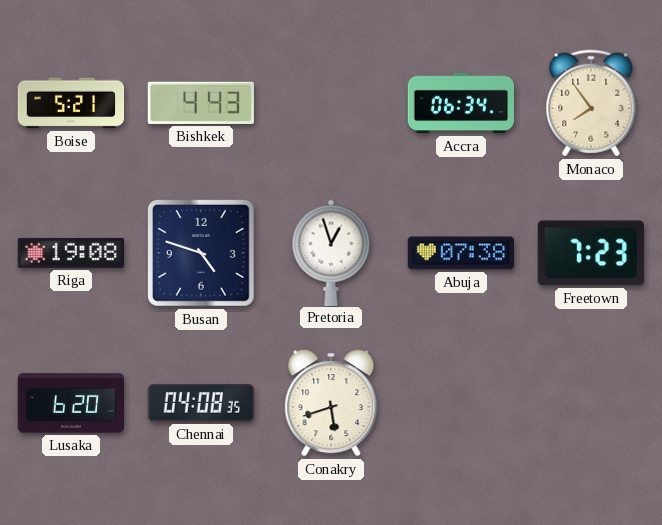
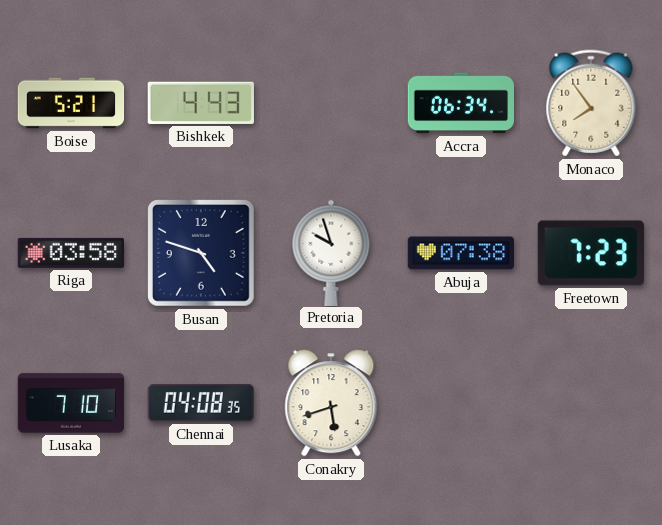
Riga: 19:08 -> 03:58 (70, 253)
Pretoria: 12:57 -> 9:57 (331, 252)
Lusaka: 6:20 -> 7:10 (70, 403)
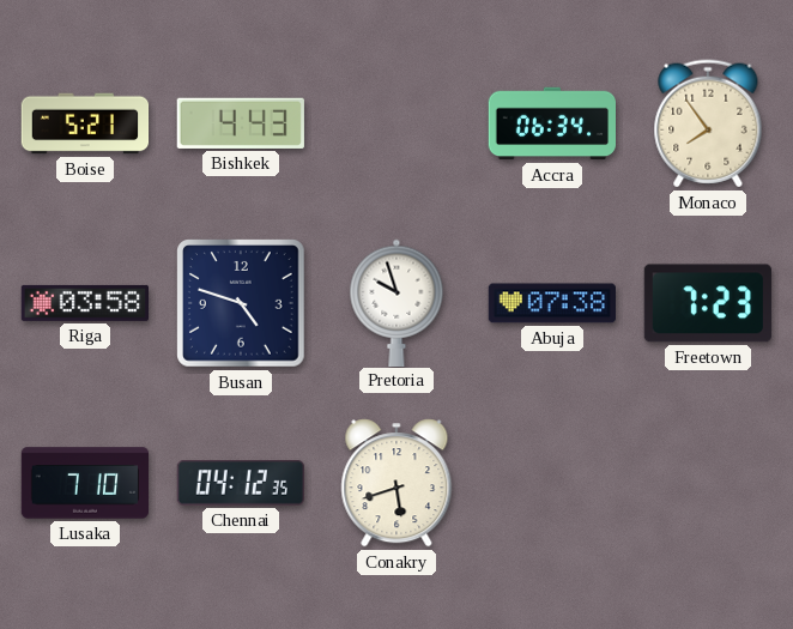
Chennai: 04:08 -> 04:12 (241, 483)
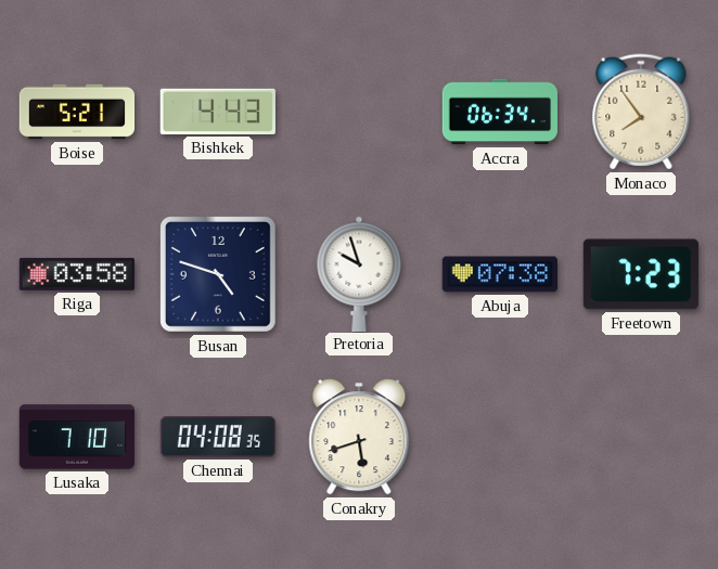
Chennai: 04:12 -> 04:08 (218, 437)
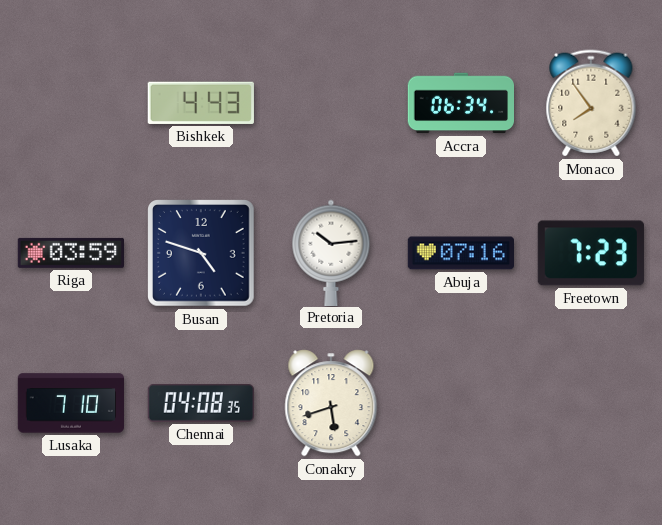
Boise: 5:21 -> none (77, 112)
Riga: 03:58 -> 03:59 (70, 253)
Pretoria: 9:57 -> 10:14 (331, 252)
Abuja: 07:38 -> 07:16 (460, 253)
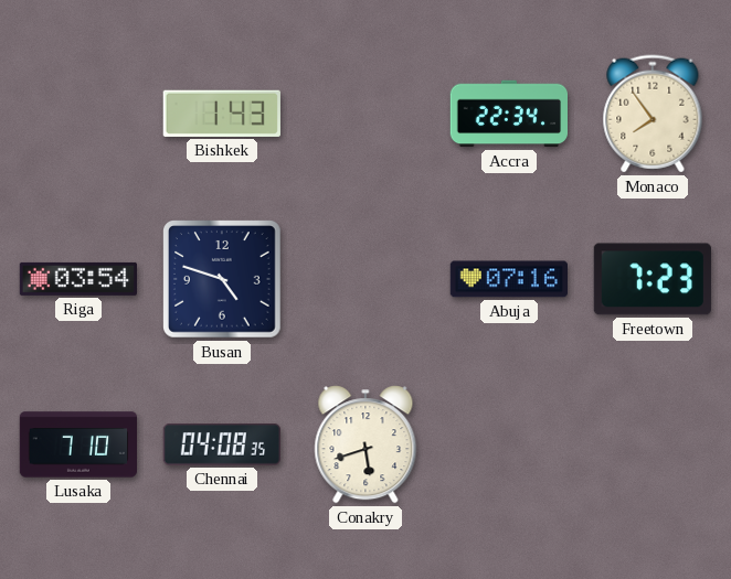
Bishkek: 4:43 -> 1:43 (222, 114)
Accra: 06:34 -> 22:34 (508, 114)
Riga: 03:59 -> 03:54 (77, 279)
Pretoria: 10:14 -> none (331, 252)
